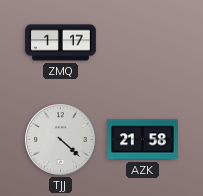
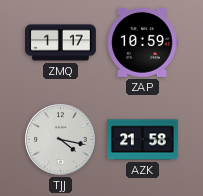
ZAP: none -> 10:59 (142, 43)
TJJ: 4:22 -> 4:17 (61, 140)
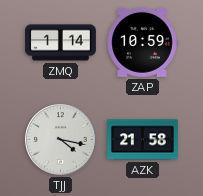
ZMQ: 1:17 -> 1:14 (61, 43)
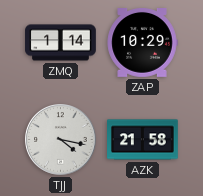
ZAP: 10:59 -> 10:29 (142, 43)
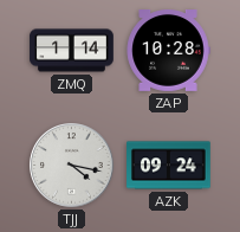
ZAP: 10:29 -> 10:28 (168, 51)
AZK: 21:58 -> 09:24 (169, 166)
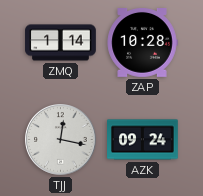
TJJ: 4:17 -> 12:17 (61, 140)
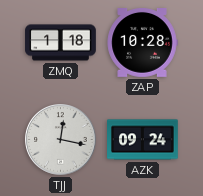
ZMQ: 1:14 -> 1:18 (61, 43)
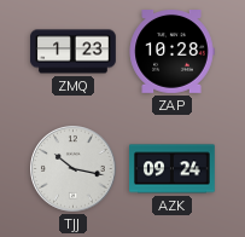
ZMQ: 1:18 -> 1:23 (74, 52)
TJJ: 12:17 -> 10:17 (74, 169)
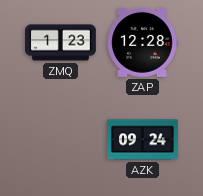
ZAP: 10:28 -> 12:28 (142, 43)
TJJ: 10:17 -> none (74, 169)
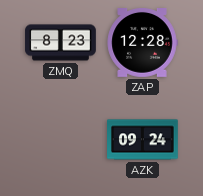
ZMQ: 1:23 -> 8:23 (61, 43)
